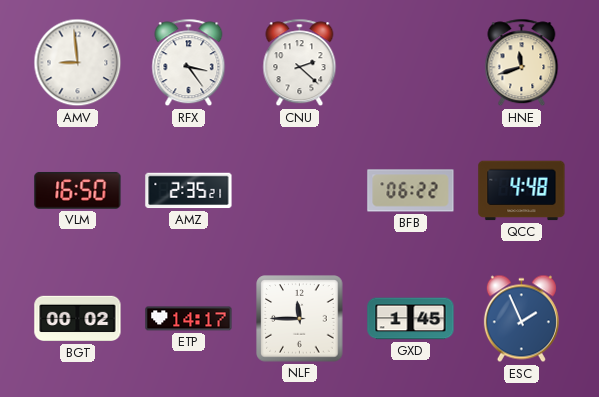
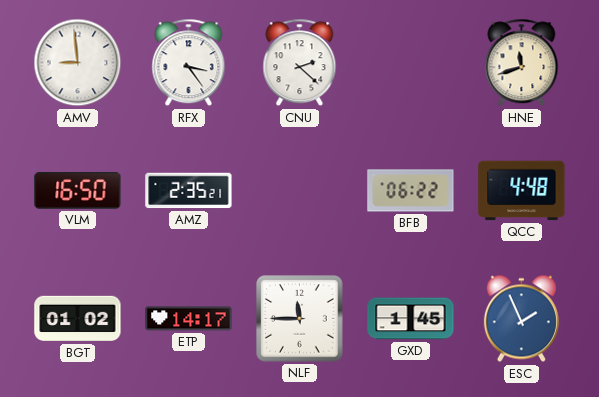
BGT: 00:02 -> 01:02 (78, 319)
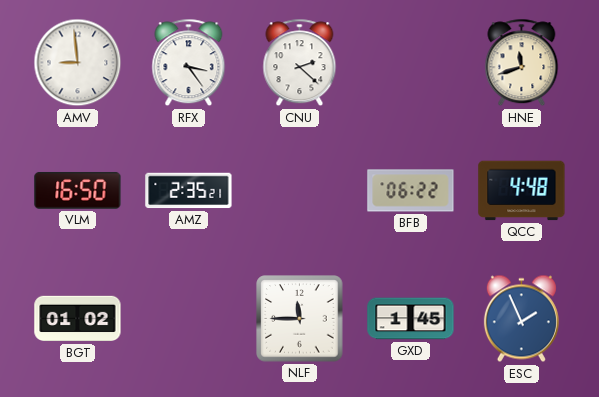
ETP: 14:17 -> none (189, 319)
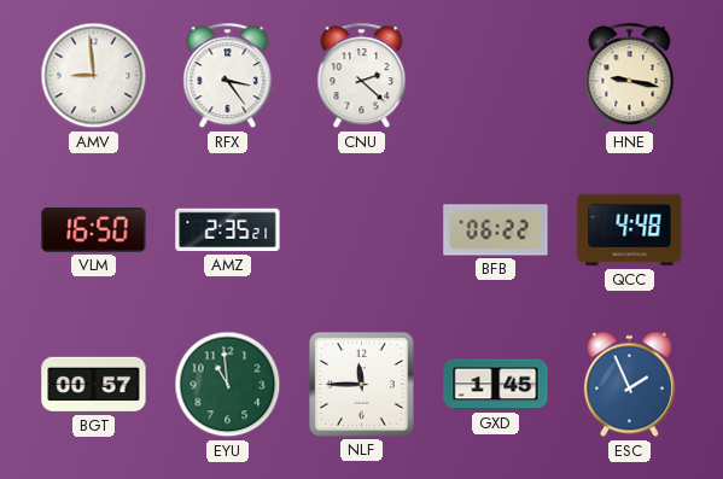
HNE: 11:42 -> 9:17 (630, 76)
BGT: 01:02 -> 00:57 (94, 385)
EYU: none -> 10:59 (228, 385)
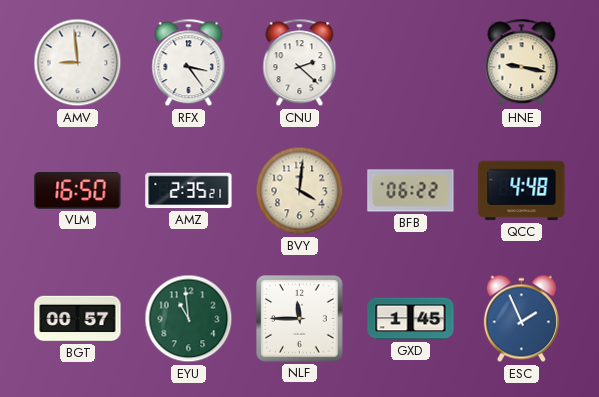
BVY: none -> 4:01 (300, 191)
